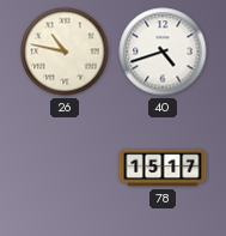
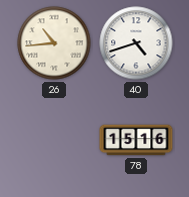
26: 10:47 -> 10:44 (54, 43)
78: 15:17 -> 15:16 (136, 140)
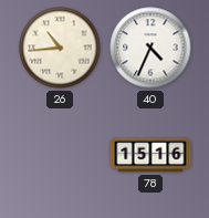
40: 4:42 -> 4:34 (150, 48)
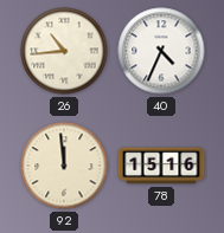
92: none -> 11:59 (64, 166)
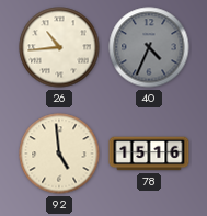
40 dial: white -> grey (149, 47)
92: 11:59 -> 4:59 (59, 154)
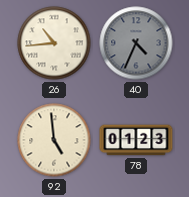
78: 15:16 -> 01:23 (136, 140)
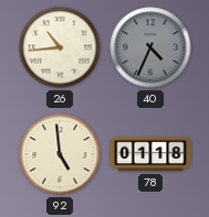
78: 01:23 -> 01:18 (150, 154)
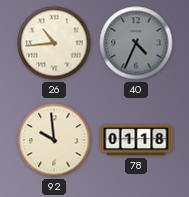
92: 4:59 -> 9:59 (54, 140)
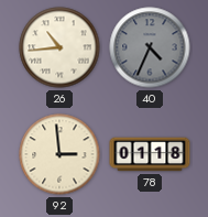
92: 9:59 -> 2:59 (59, 154)
